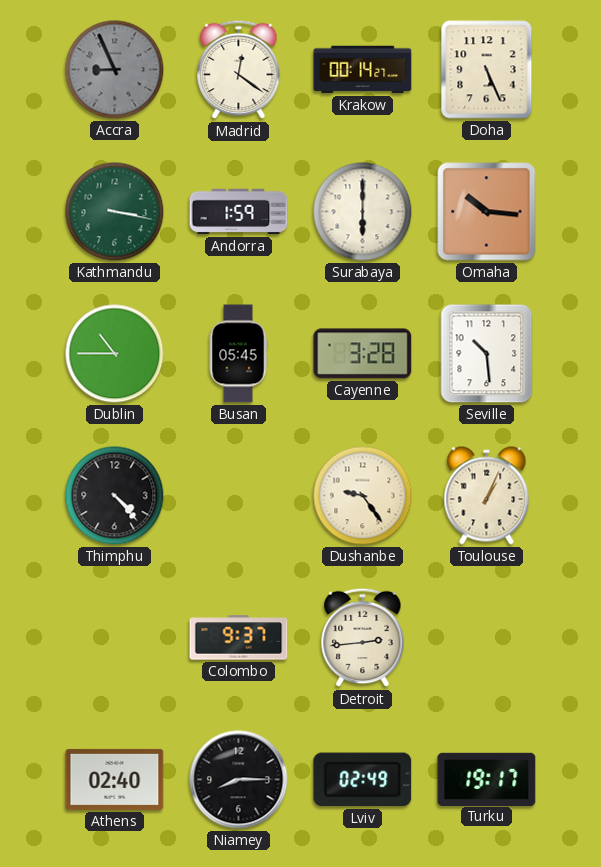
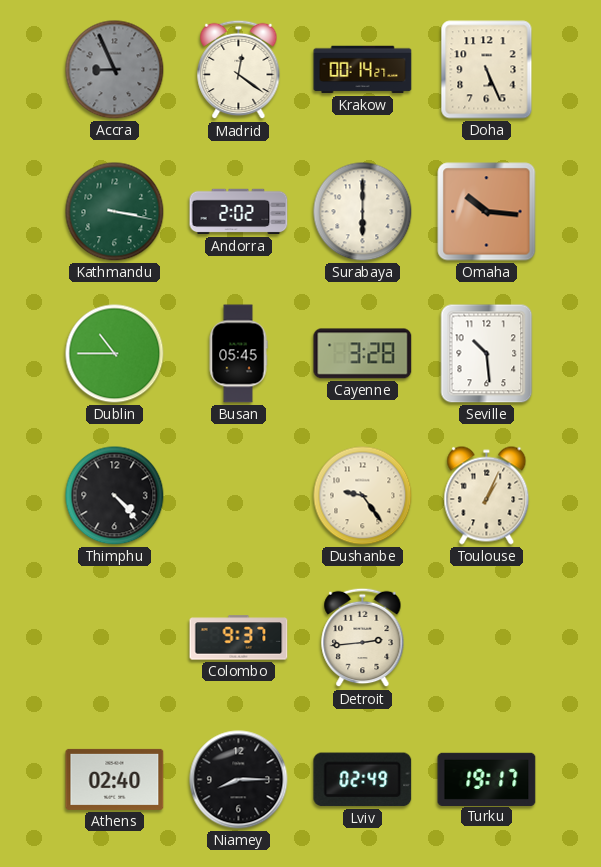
Andorra: 1:59 -> 2:02 (239, 212)
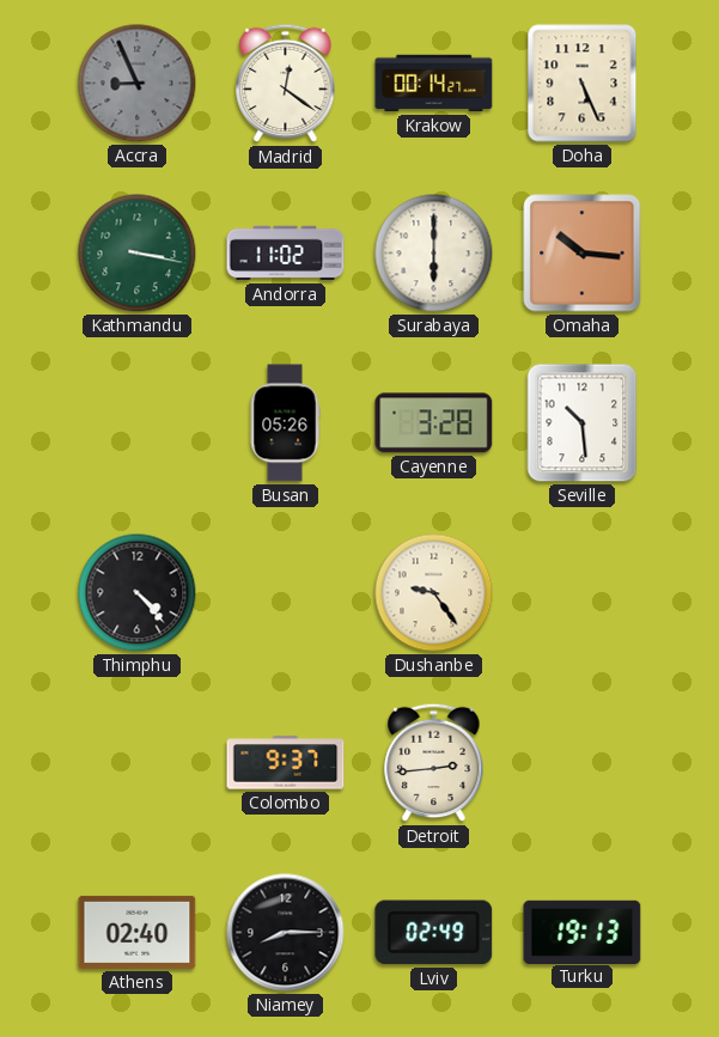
Andorra: 2:02 -> 11:02 (286, 254)
Dublin: 10:45 -> none (115, 354)
Busan: 05:45 -> 05:26 (285, 423)
Toulouse: 1:04 -> none (487, 496)
Turku: 19:17 -> 19:13 (583, 932)
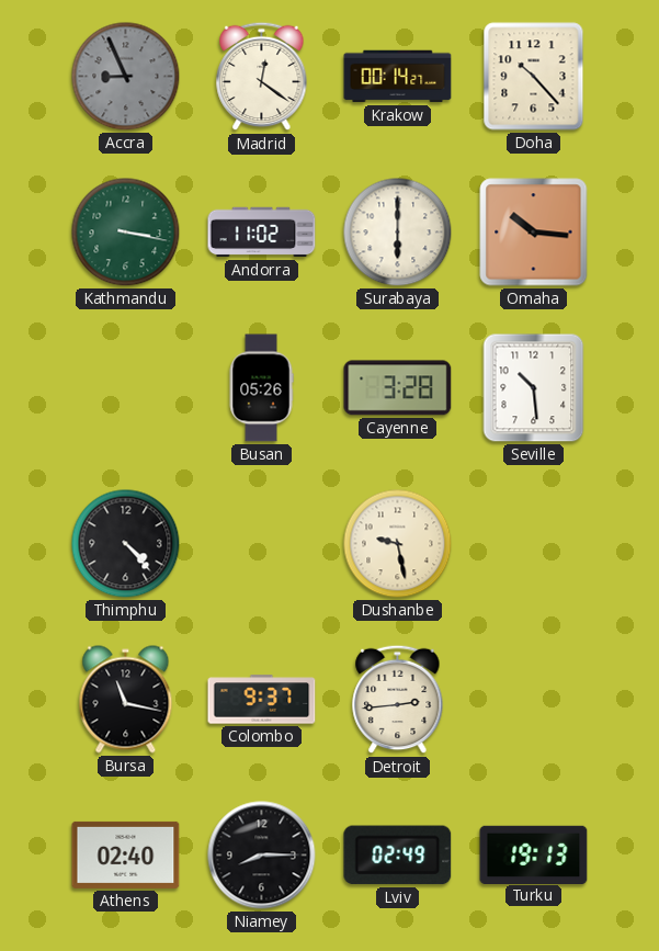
Doha: 5:26 -> 10:23 (534, 77)
Dushanbe: 9:24 -> 9:28 (398, 544)
Bursa: none -> 11:17 (126, 700)
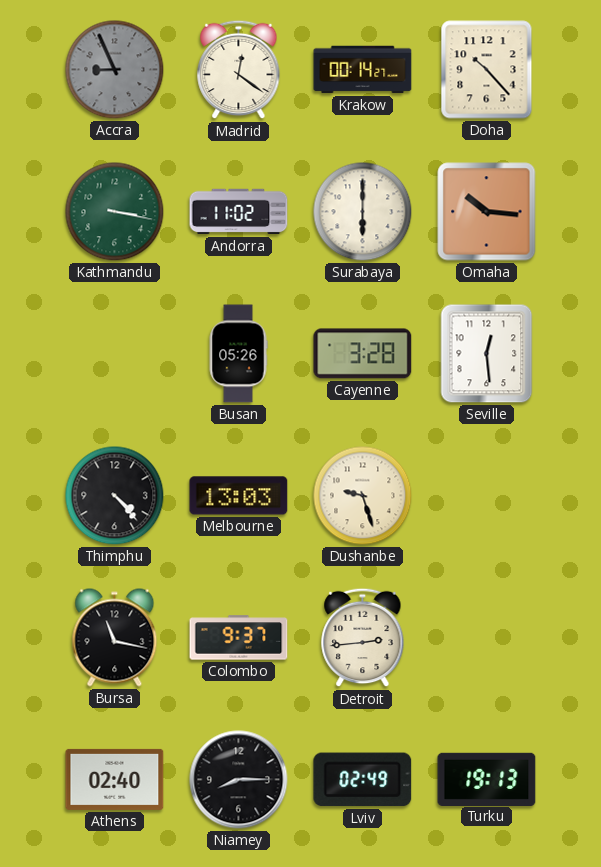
Seville: 10:29 -> 12:29 (487, 354)
Melbourne: none -> 13:03 (239, 496)
Dushanbe: 9:28 -> 9:27 (363, 496)
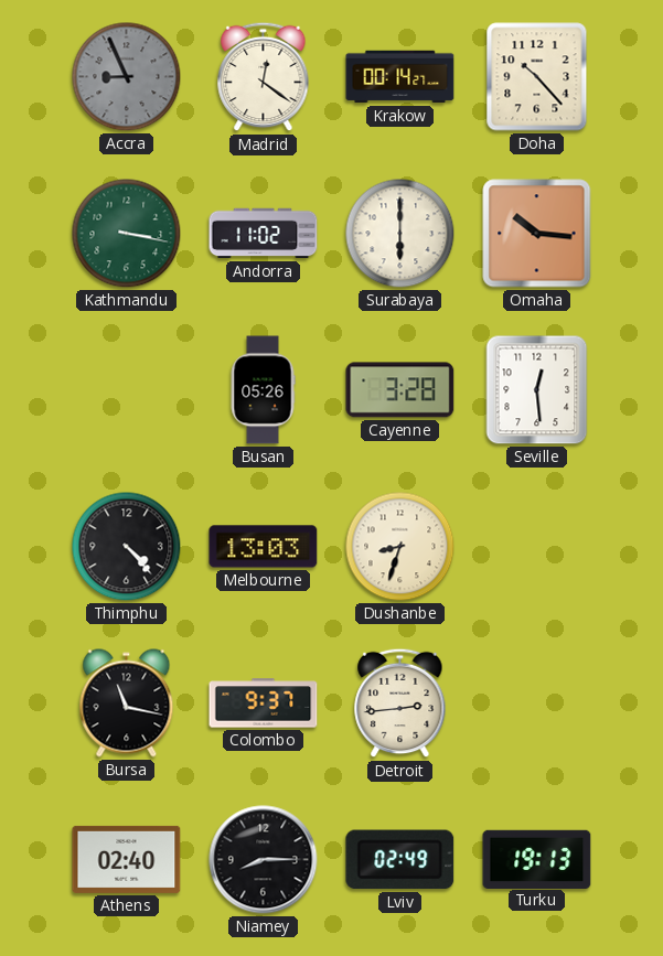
Dushanbe: 9:27 -> 8:33 (400, 547)
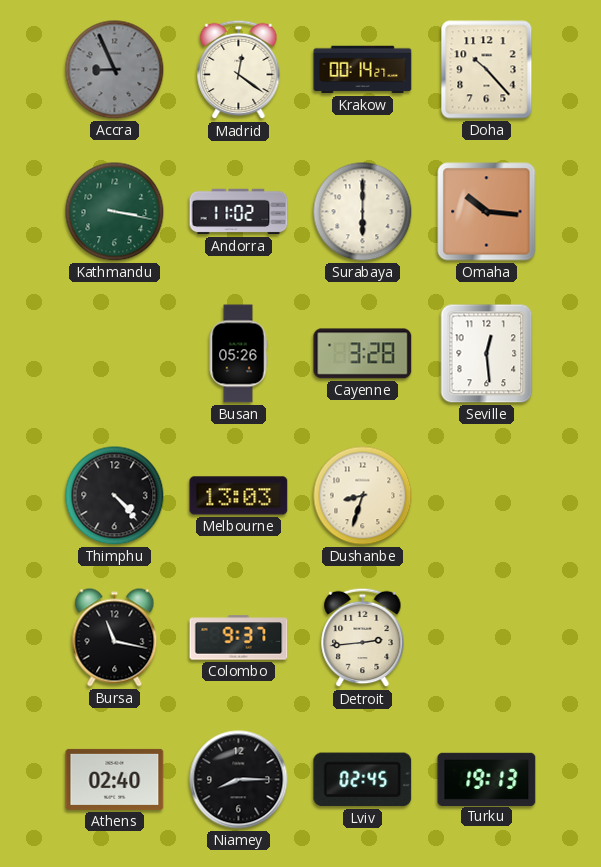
Lviv: 02:49 -> 02:45 (363, 780)
